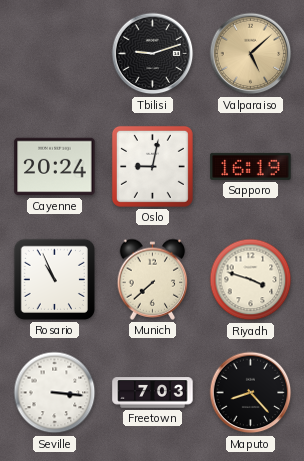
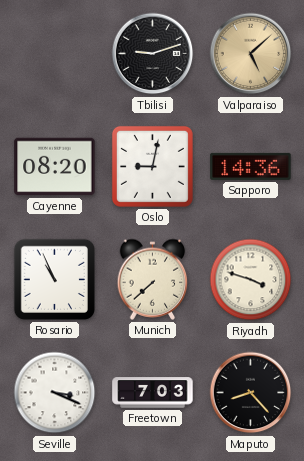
Cayenne: 20:24 -> 08:20 (55, 167)
Sapporo: 16:19 -> 14:36 (251, 166)
Seville: 3:16 -> 3:19 (55, 393)
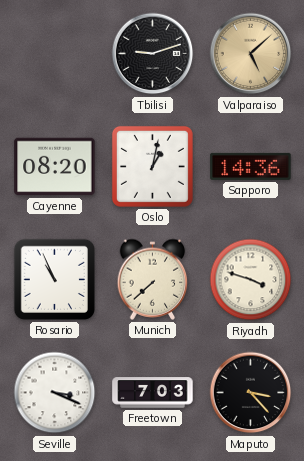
Oslo: 9:02 -> 1:02 (152, 166)
Maputo: 8:23 -> 3:23 (251, 393)
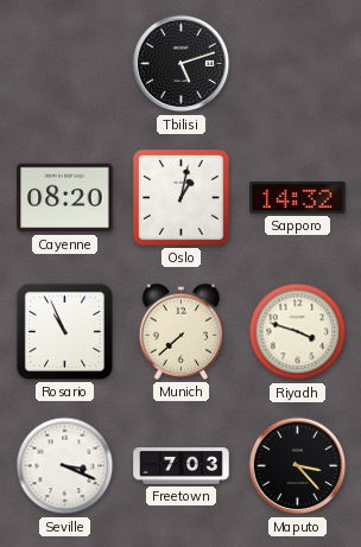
Tbilisi: 9:12 -> 5:12 (182, 64)
Valparaiso: 5:08 -> none (251, 54)
Sapporo: 14:36 -> 14:32 (298, 197)
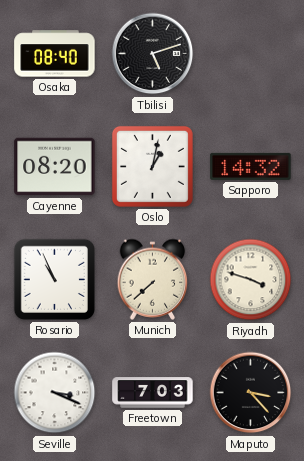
Osaka: none -> 08:40 (55, 54)
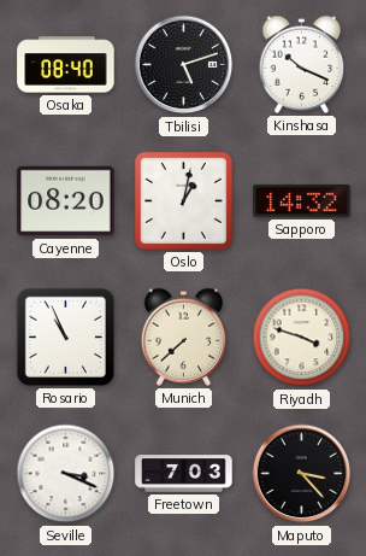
Kinshasa: none -> 10:19 (302, 64)
